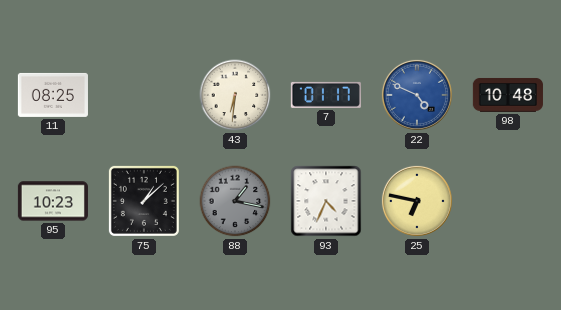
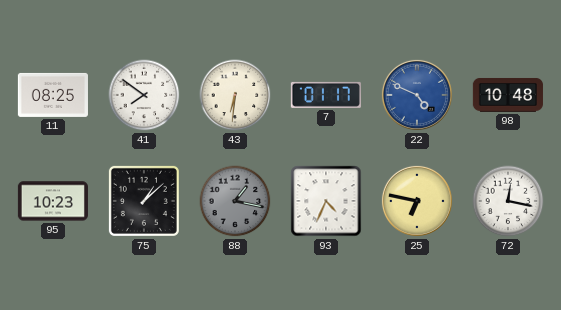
41: none -> 7:51 (144, 95)
72: none -> 12:17 (508, 201)
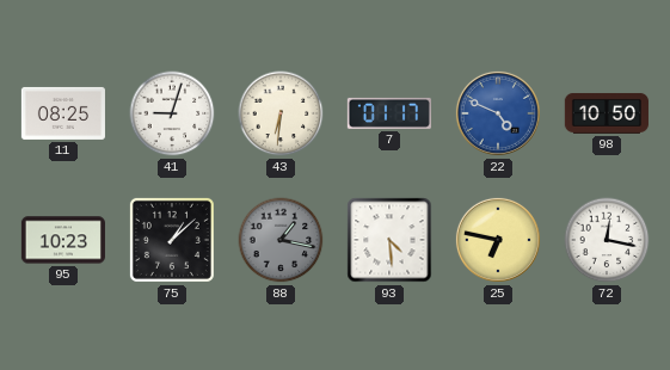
41: 7:51 -> 9:03 (172, 113)
98: 10:48 -> 10:50 (607, 113)
93: 4:34 -> 4:29 (389, 240)
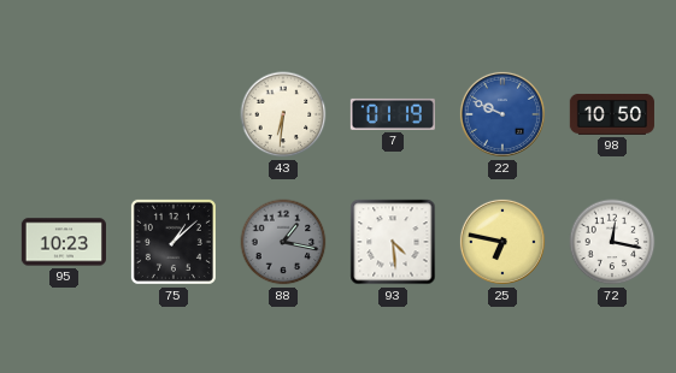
11: 08:25 -> none (63, 113)
41: 9:03 -> none (172, 113)
7: 01:17 -> 01:19 (393, 114)
22: 4:49 -> 9:49 (502, 114)
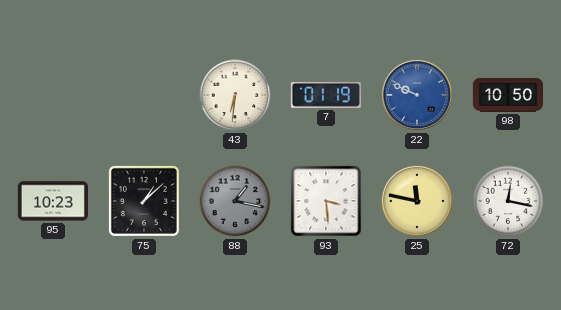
93: 4:29 -> 3:29 (326, 201)
25: 6:47 -> 11:47 (417, 201)
